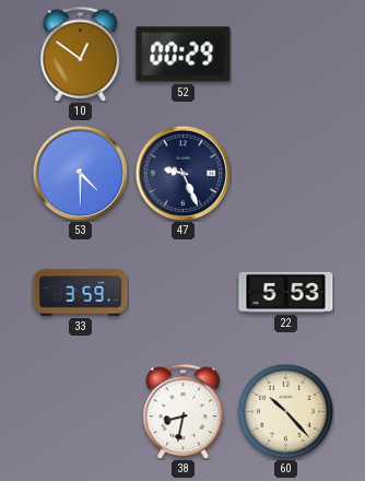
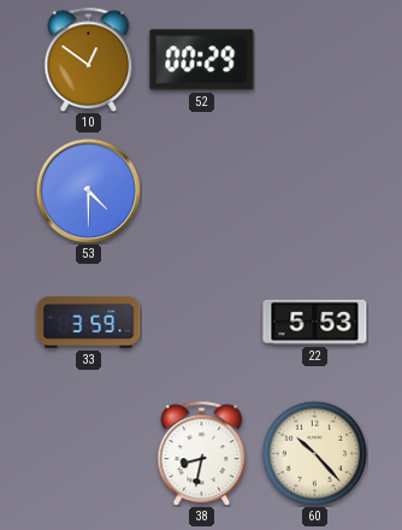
47: 9:26 -> none (182, 173)
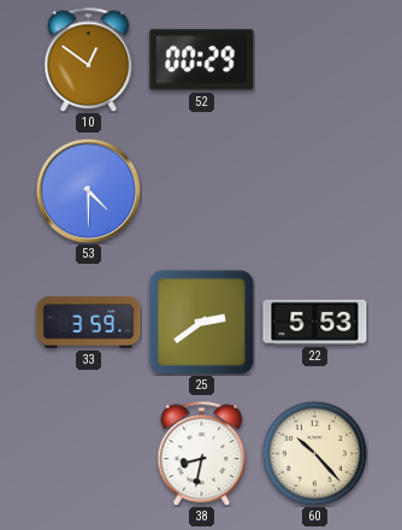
25: none -> 2:39 (201, 322)
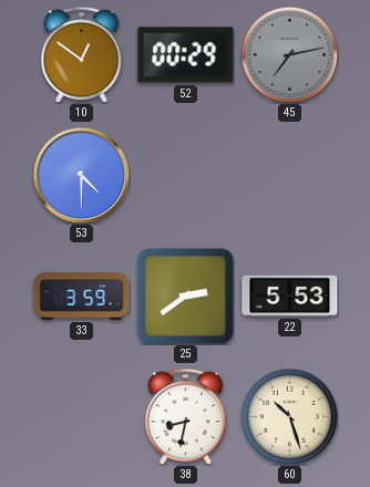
45: none -> 7:13 (289, 54)
60: 10:23 -> 10:27 (289, 416)
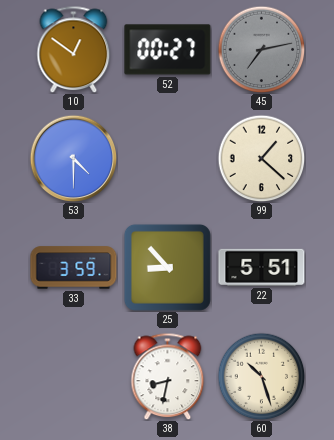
52: 00:29 -> 00:27 (168, 50)
99: none -> 1:22 (261, 158)
25: 2:39 -> 8:53 (167, 267)
22: 5:53 -> 5:51 (262, 267)
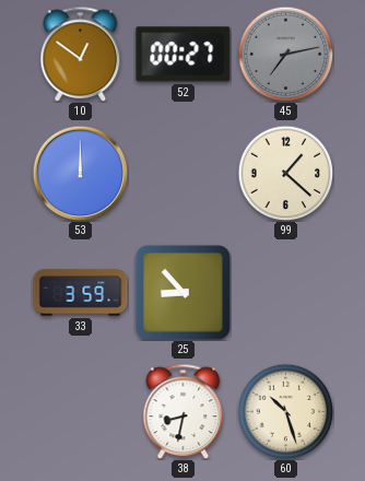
53: 4:30 -> 12:00 (80, 173)
22: 5:51 -> none (262, 267)
